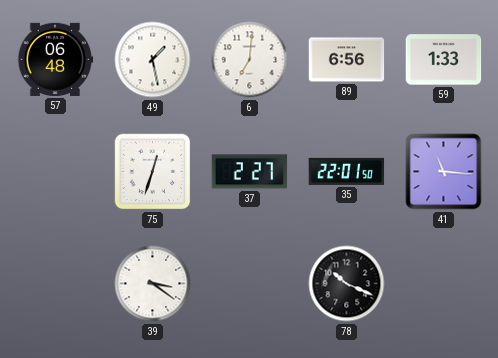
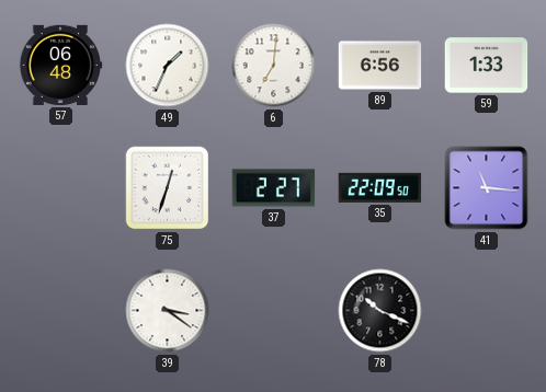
49: 1:28 -> 1:34 (168, 66)
35: 22:01 -> 22:09 (380, 187)
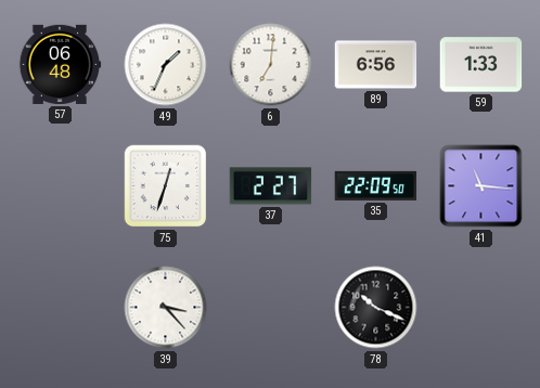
39: 3:21 -> 3:23 (166, 308)
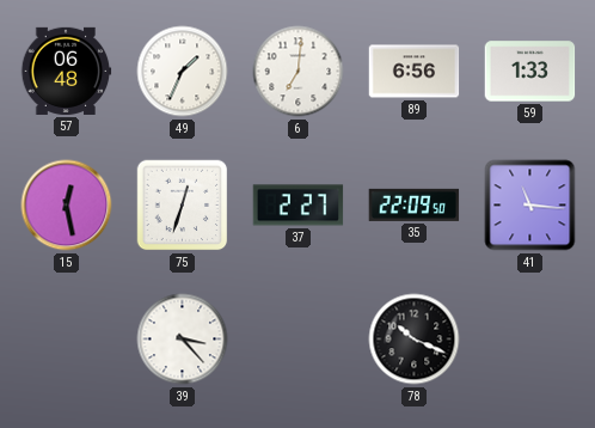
15: none -> 12:28 (67, 206)
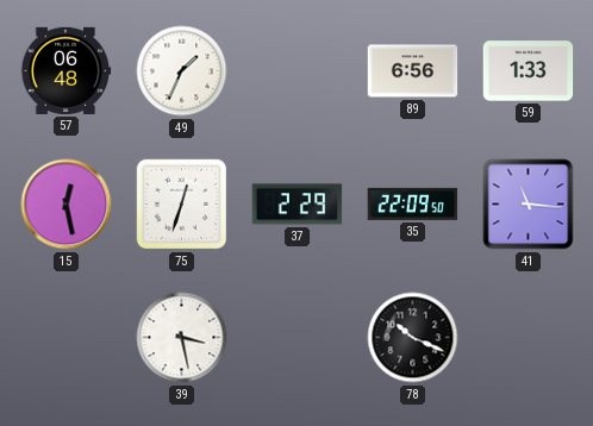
6: 7:01 -> none (299, 72)
37: 2:27 -> 2:29 (298, 205)
39: 3:23 -> 3:28 (182, 338)
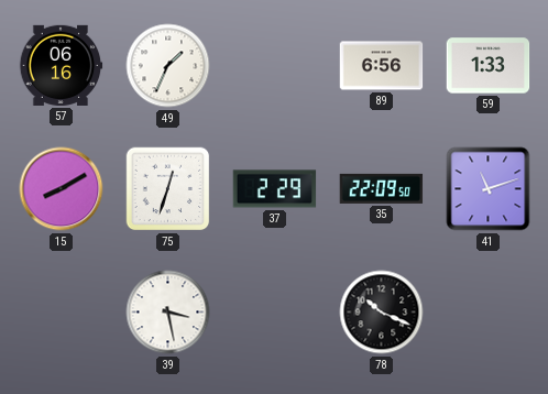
57: 06:48 -> 06:16 (61, 65)
15: 12:28 -> 8:10 (62, 189)
41: 11:16 -> 11:12 (489, 189)
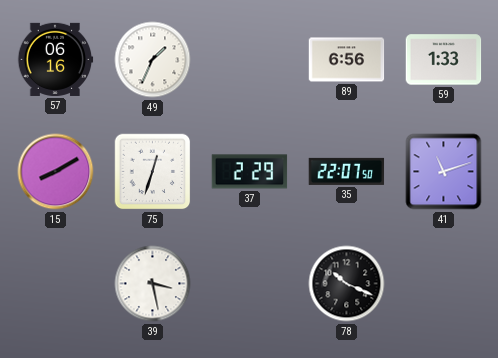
35: 22:09 -> 22:07 (347, 171)
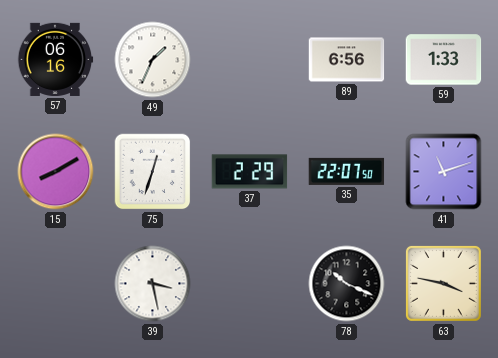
63: none -> 3:47 (443, 283)
